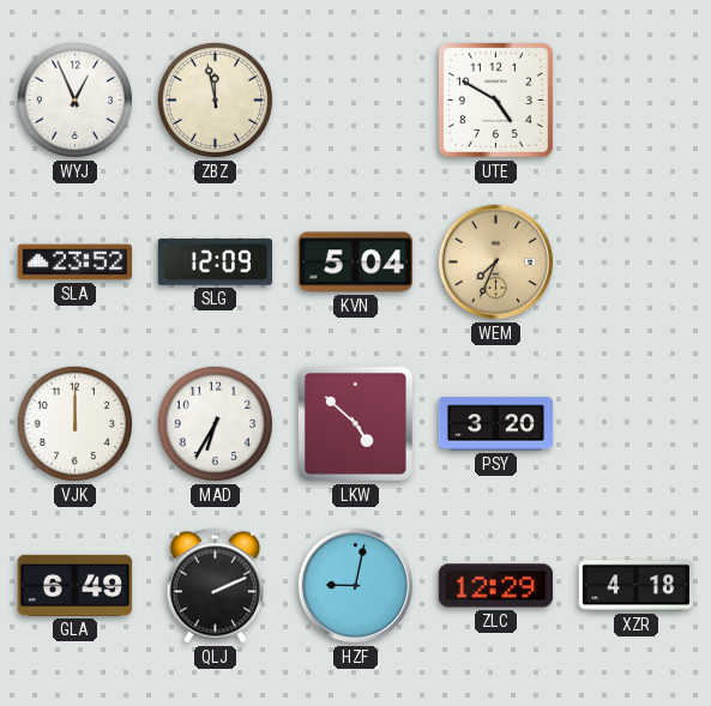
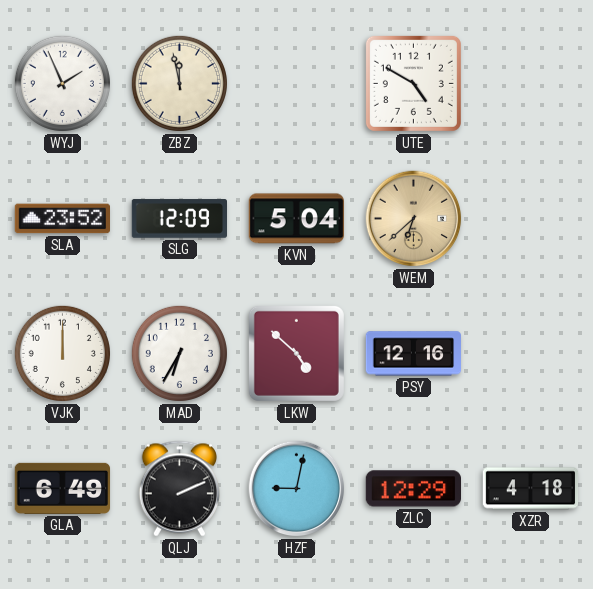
WYJ: 12:56 -> 1:56 (62, 83)
WEM: 7:34 -> 6:38 (414, 219)
PSY: 3:20 -> 12:16 (414, 354)
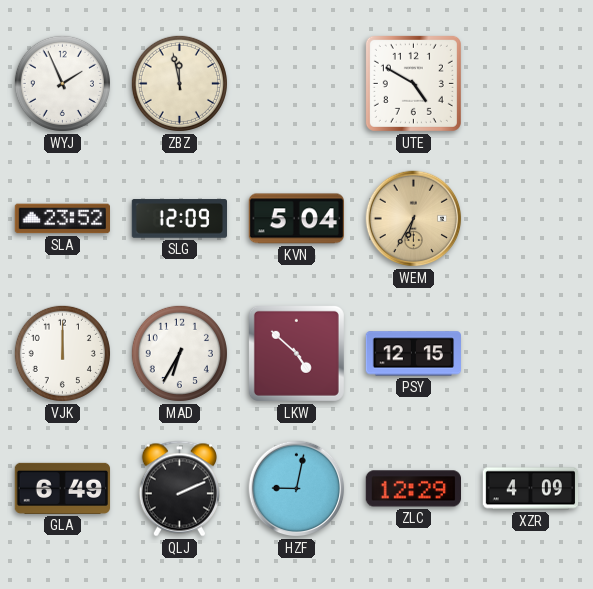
WEM: 6:38 -> 6:35 (414, 219)
PSY: 12:16 -> 12:15 (414, 354)
XZR: 4:18 -> 4:09 (531, 489)
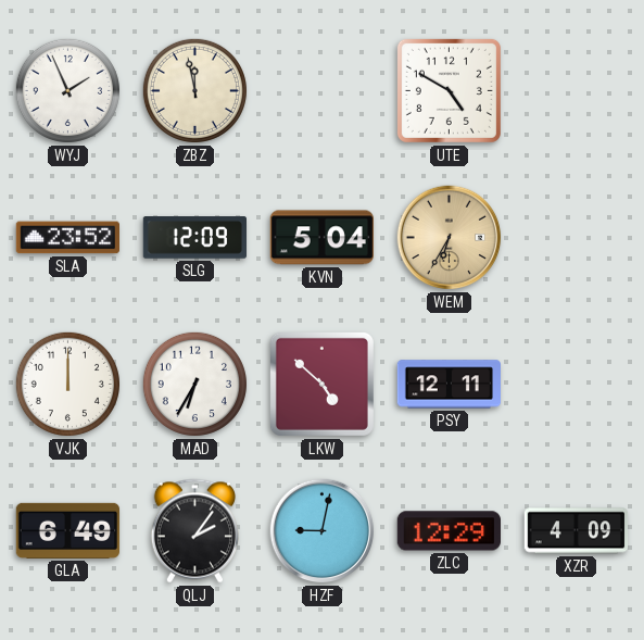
PSY: 12:15 -> 12:11 (450, 385)
QLJ: 2:11 -> 2:06 (194, 531)
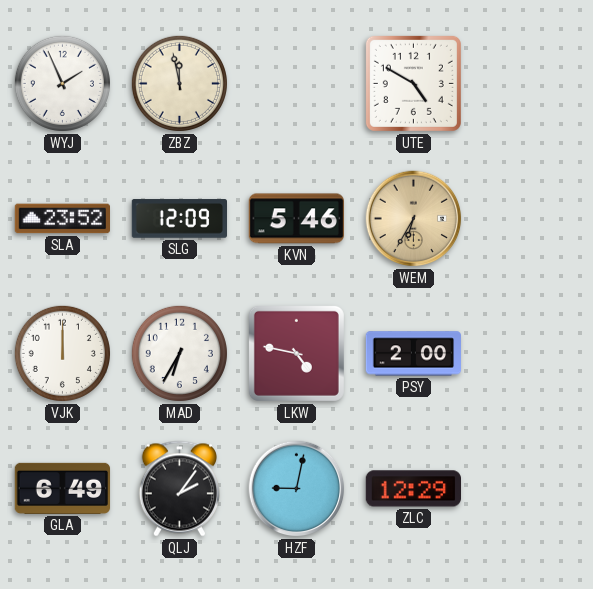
KVN: 5:04 -> 5:46 (296, 219)
LKW: 4:52 -> 4:47 (296, 353)
PSY: 12:11 -> 2:00 (414, 354)
XZR: 4:09 -> none (577, 531)
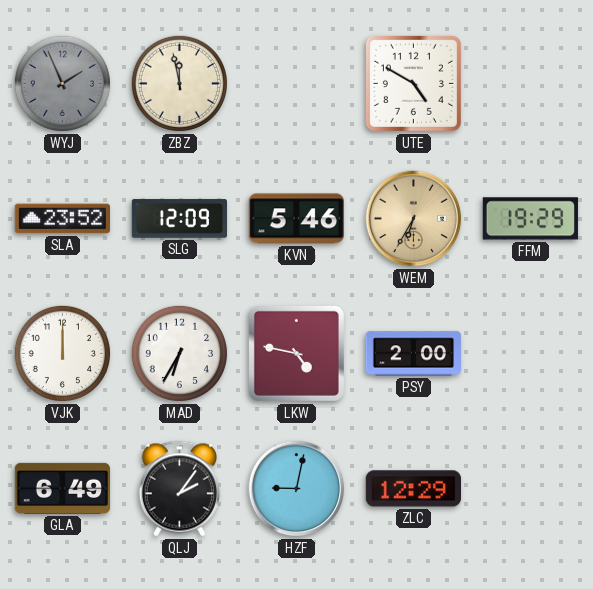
WYJ dial: white -> grey (62, 83)
FFM: none -> 19:29 (530, 219)
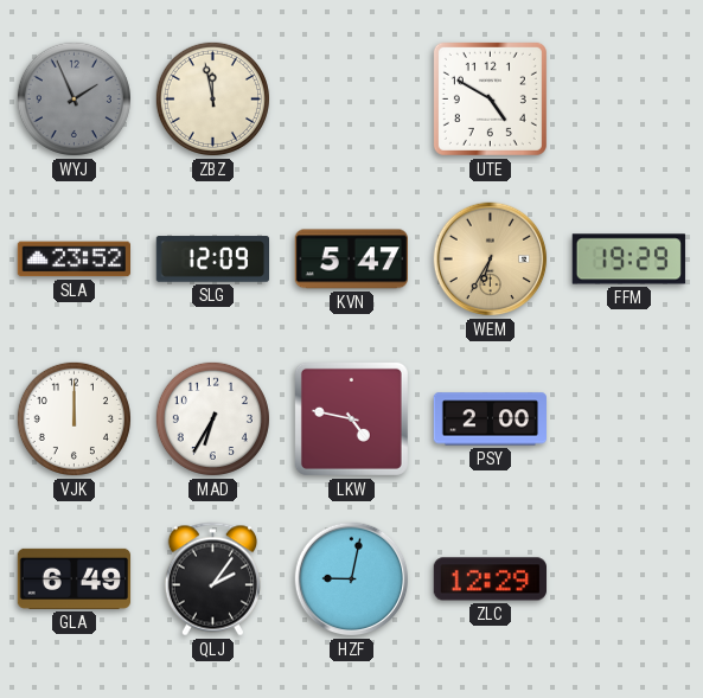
KVN: 5:46 -> 5:47 (351, 260)
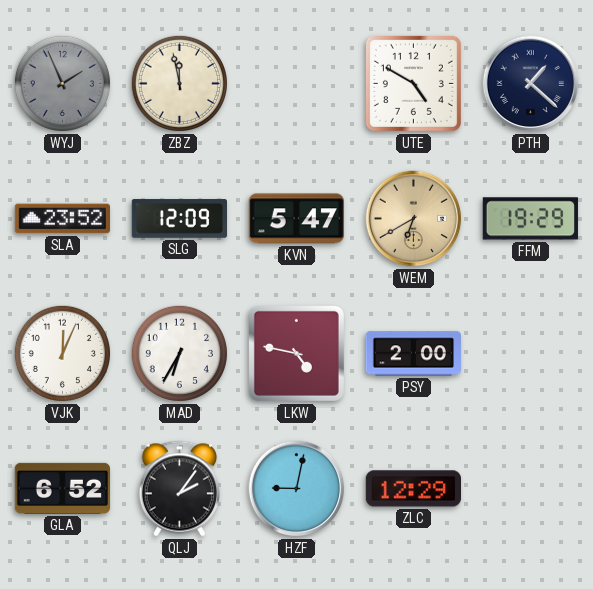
PTH: none -> 1:22 (531, 84)
WEM: 6:35 -> 6:40 (414, 219)
VJK: 12:00 -> 12:04 (62, 353)
GLA: 6:49 -> 6:52 (63, 488)
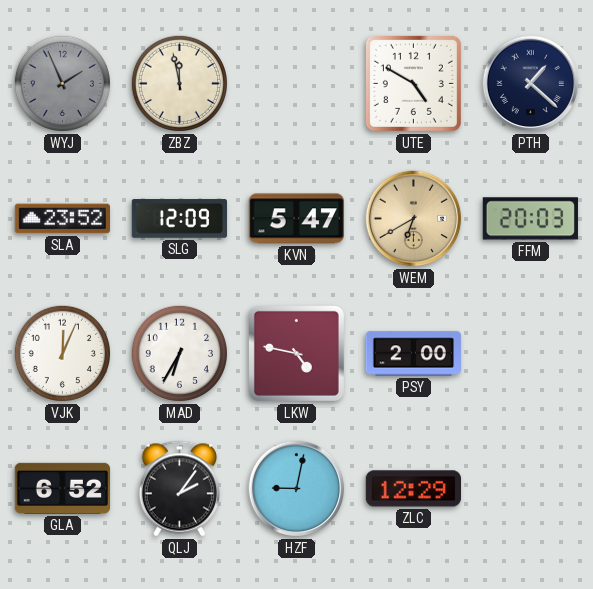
FFM: 19:29 -> 20:03 (530, 219)
